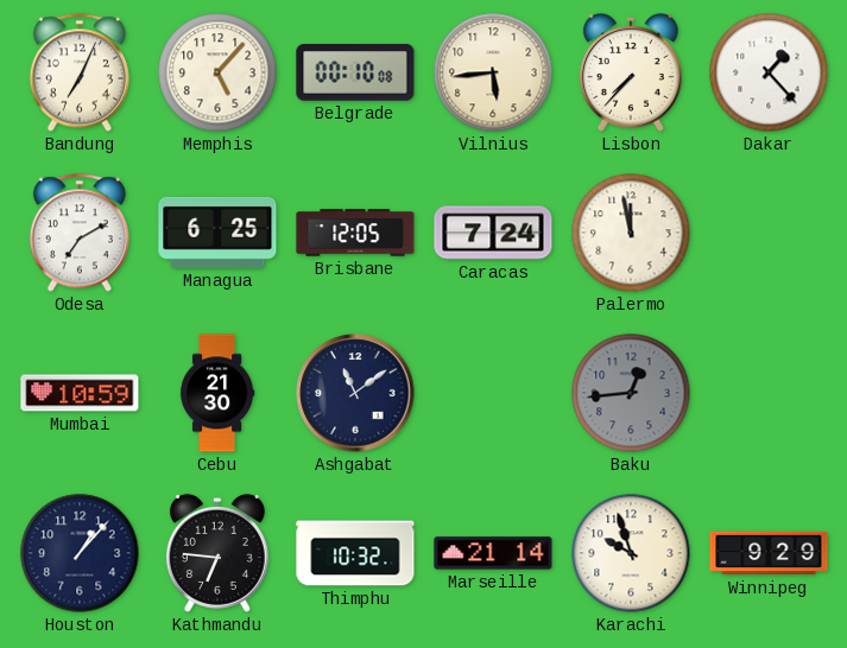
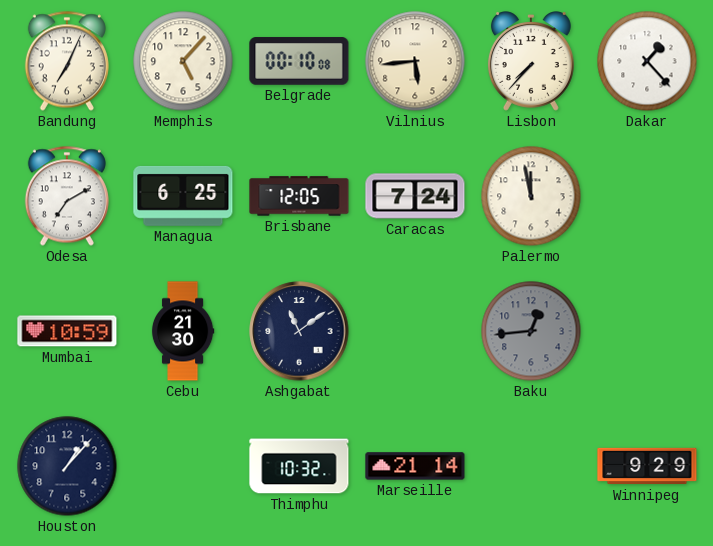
Kathmandu: 6:46 -> none (217, 553)
Karachi: 9:57 -> none (631, 553)
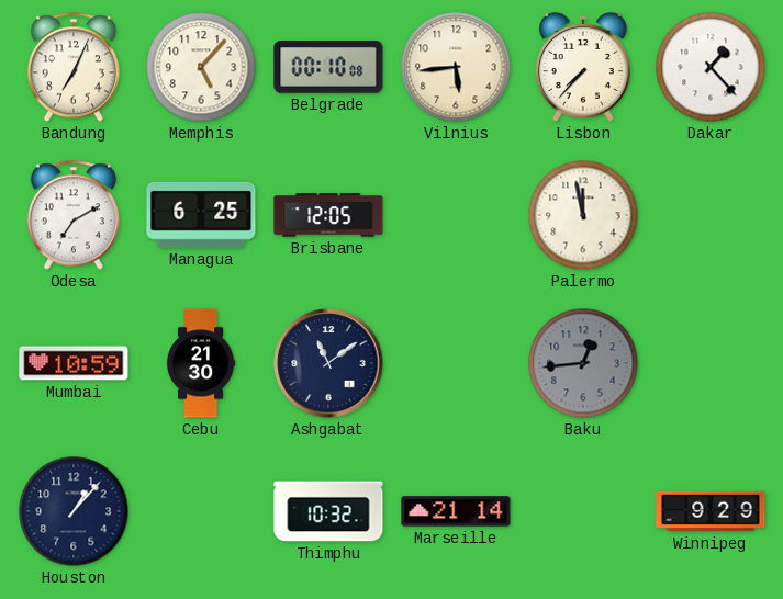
Caracas: 7:24 -> none (415, 196)
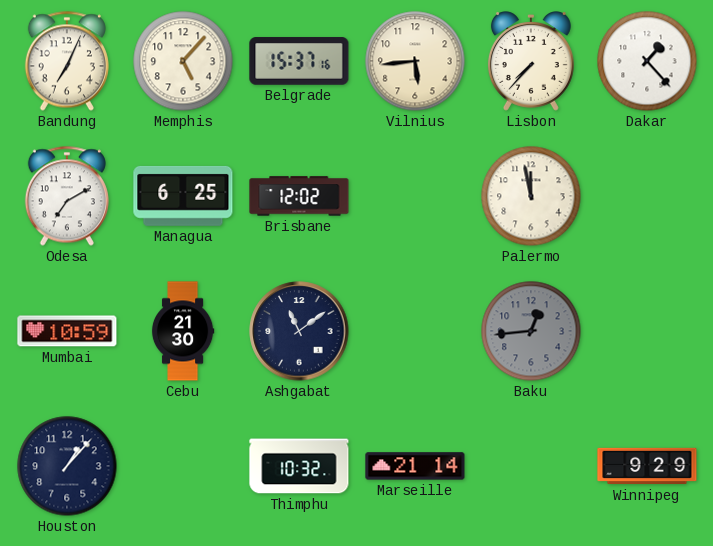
Belgrade: 00:10 -> 15:37 (299, 61)
Brisbane: 12:05 -> 12:02 (299, 196)
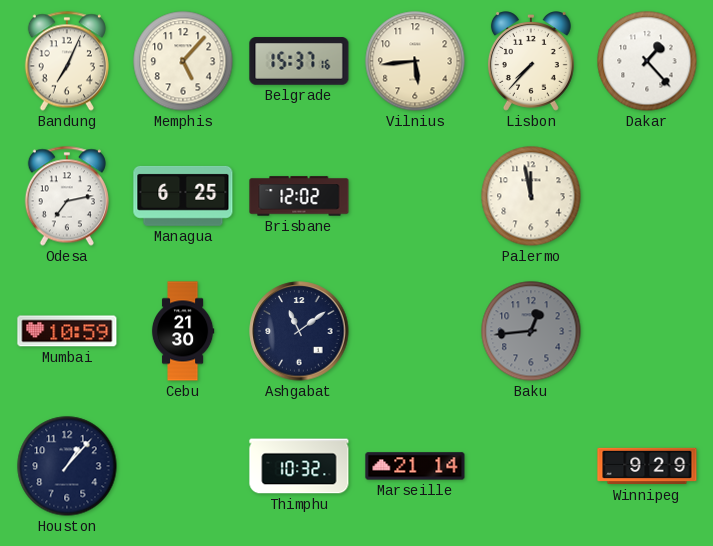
Odesa: 7:10 -> 7:13 (67, 196)
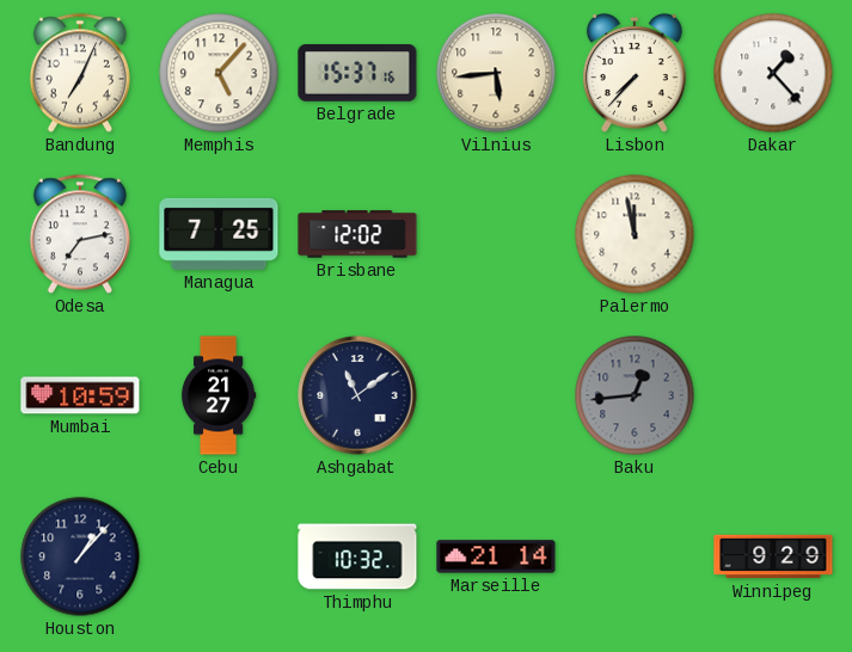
Managua: 6:25 -> 7:25 (219, 234)
Cebu: 21:30 -> 21:27 (219, 395)
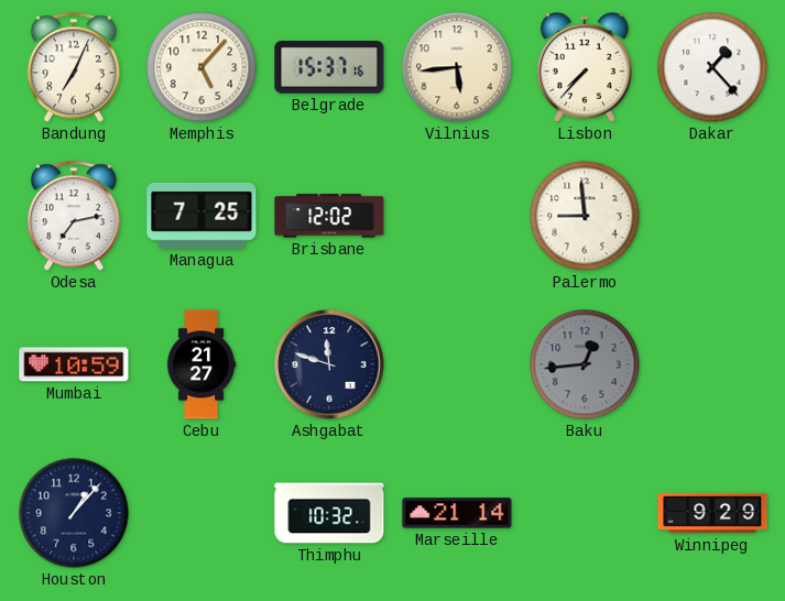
Palermo: 11:58 -> 8:59 (585, 216)
Ashgabat: 11:09 -> 11:48 (329, 364)
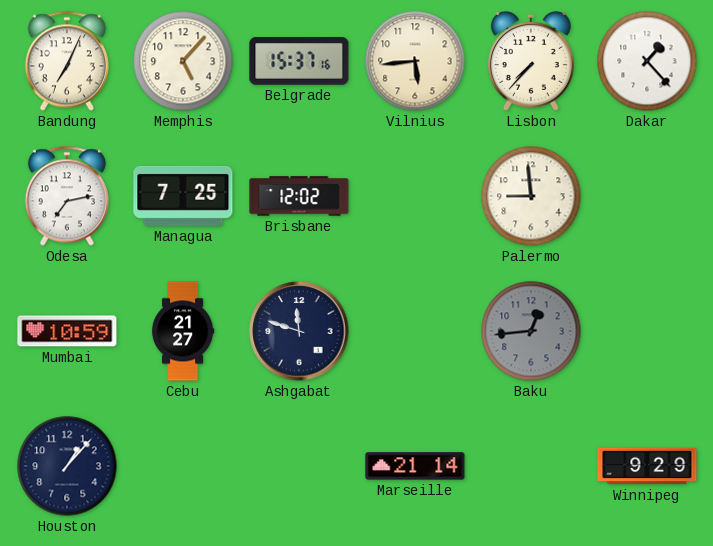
Thimphu: 10:32 -> none (329, 513)
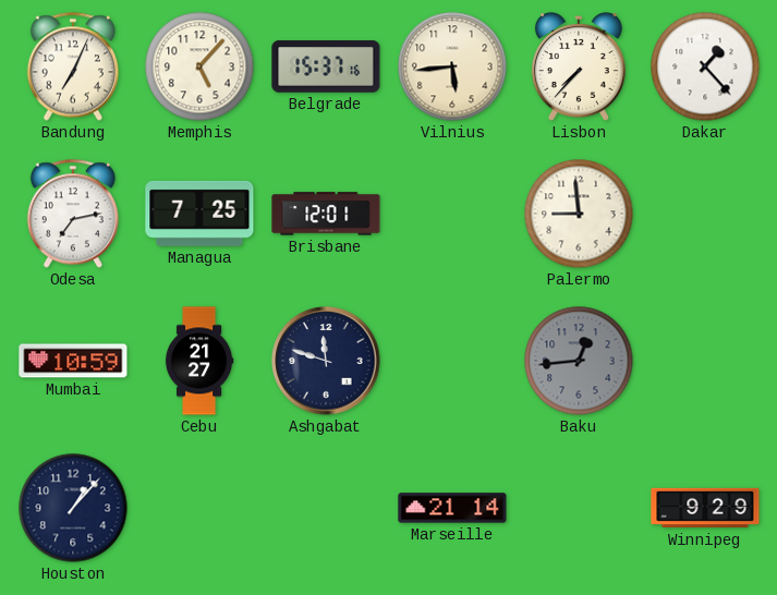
Brisbane: 12:02 -> 12:01 (326, 214)
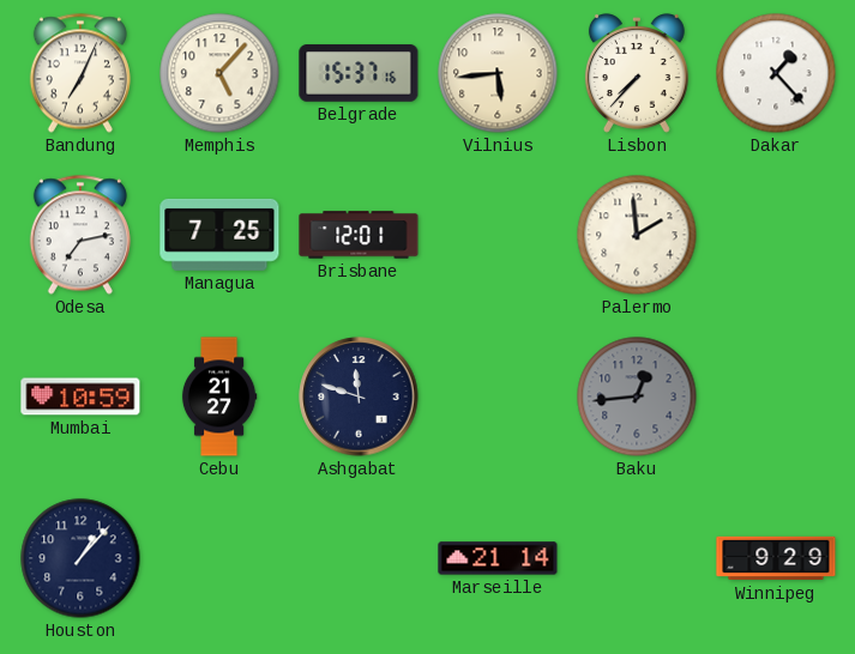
Palermo: 8:59 -> 1:59 (637, 235)
